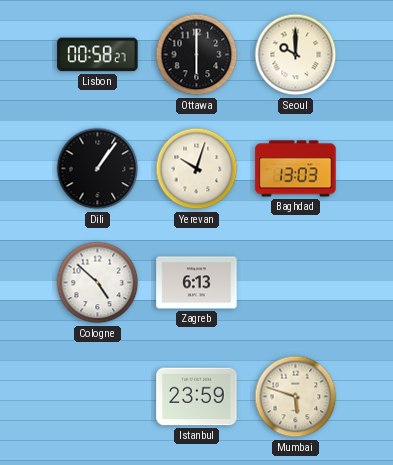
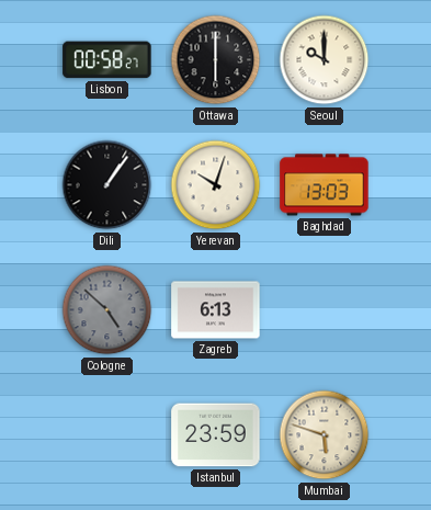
Cologne dial: white -> grey (107, 310)
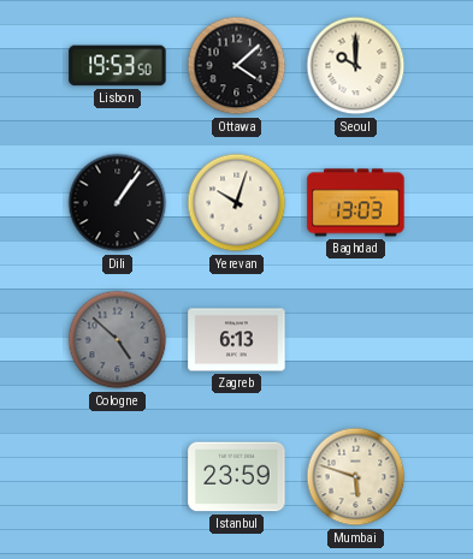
Lisbon: 00:58 -> 19:53 (118, 66)
Ottawa: 6:00 -> 4:08 (237, 66)
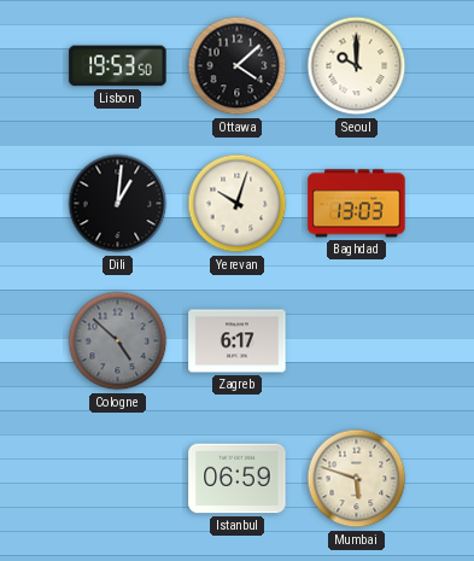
Dili: 1:06 -> 1:01 (118, 204)
Zagreb: 6:13 -> 6:17 (238, 341)
Istanbul: 23:59 -> 06:59 (238, 479)
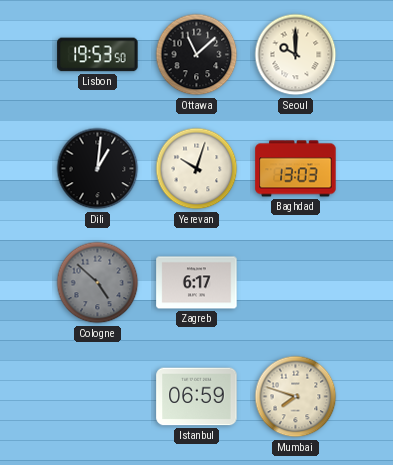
Ottawa: 4:08 -> 11:08 (197, 55)
Mumbai: 5:48 -> 7:48 (296, 397)
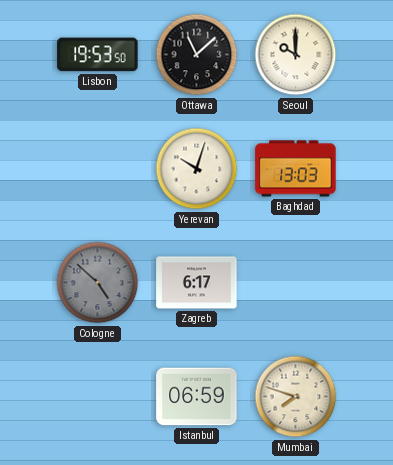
Dili: 1:01 -> none (98, 169)
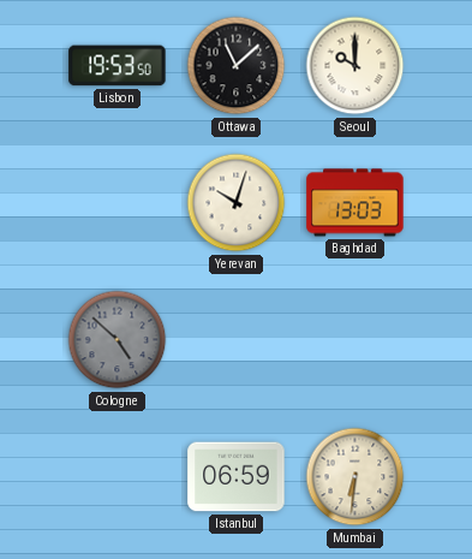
Zagreb: 6:17 -> none (197, 283)
Mumbai: 7:48 -> 6:31 (356, 477)
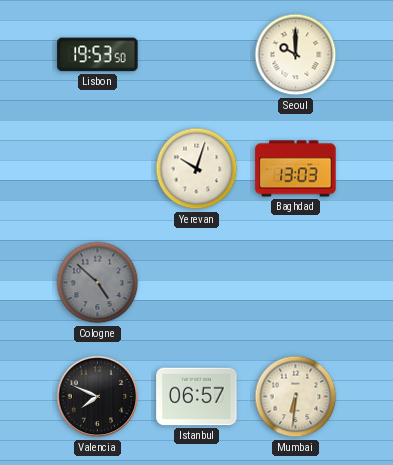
Ottawa: 11:08 -> none (237, 66)
Valencia: none -> 7:49 (98, 397)
Istanbul: 06:59 -> 06:57 (197, 397)
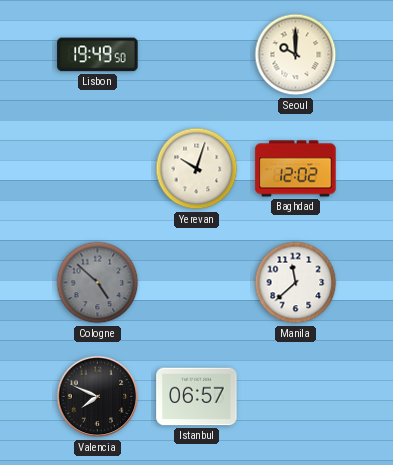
Lisbon: 19:53 -> 19:49 (98, 55)
Baghdad: 13:03 -> 12:02 (296, 169)
Manila: none -> 11:38 (296, 283)
Mumbai: 6:31 -> none (296, 397)
